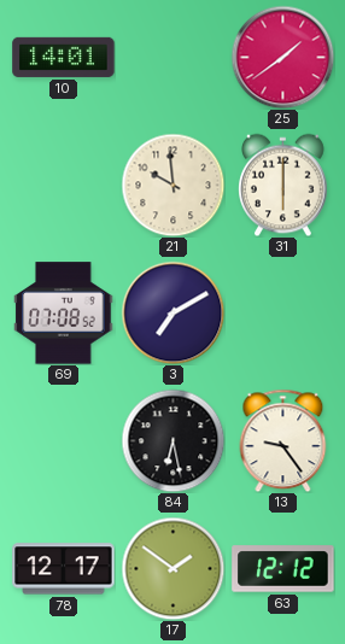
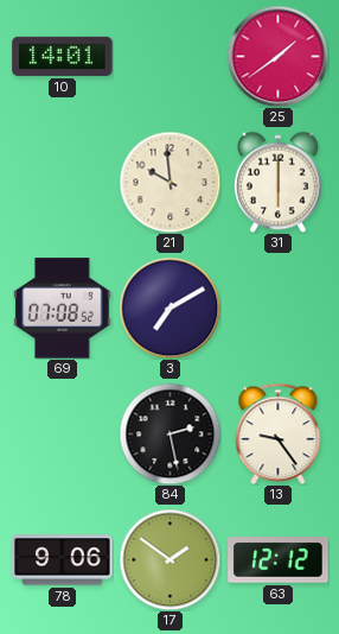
84: 6:28 -> 2:28 (170, 433)
78: 12:17 -> 9:06 (63, 560)
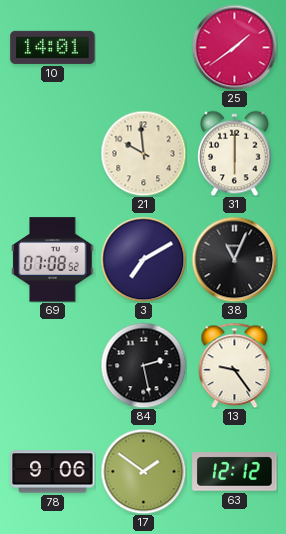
38: none -> 11:04 (234, 259)
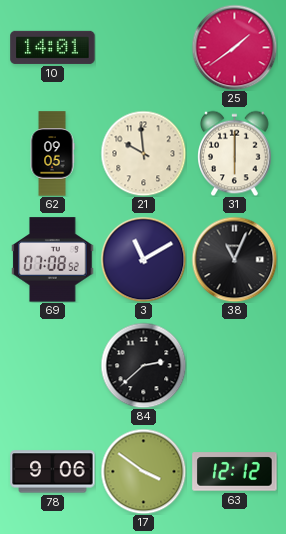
62: none -> 09:05 (52, 154)
3: 7:10 -> 11:10 (143, 259)
84: 2:28 -> 2:38 (143, 365)
13: 9:24 -> none (235, 365)
17: 1:51 -> 3:51 (143, 471)
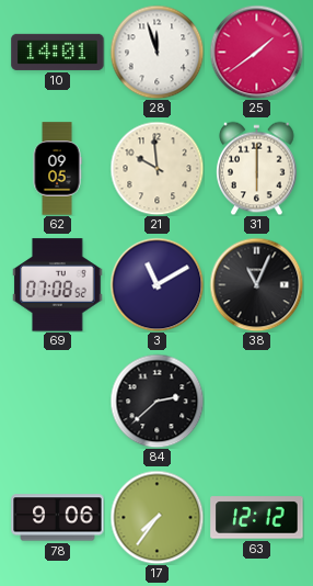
28: none -> 11:57 (156, 52)
17: 3:51 -> 7:36 (156, 517)
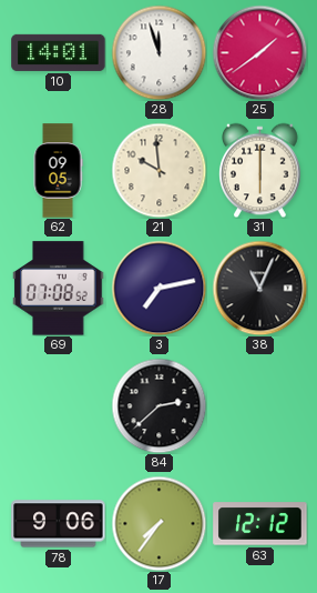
3: 11:10 -> 7:13 (158, 288)
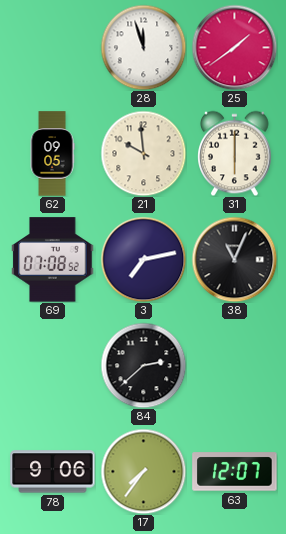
10: 14:01 -> none (59, 52)
63: 12:12 -> 12:07 (235, 472)
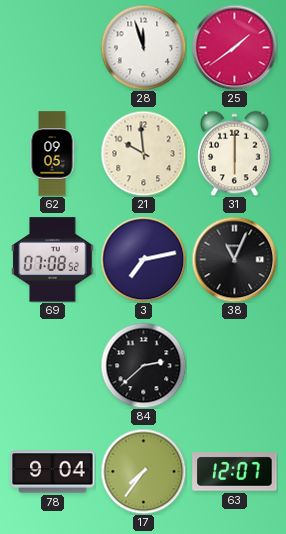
78: 9:06 -> 9:04 (53, 472)
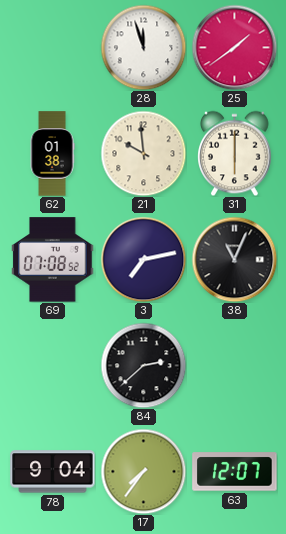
62: 09:05 -> 01:38 (52, 154)
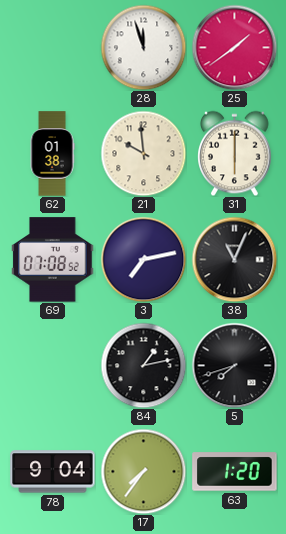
84: 2:38 -> 1:13 (143, 365)
5: none -> 7:42 (234, 365)
63: 12:07 -> 1:20 (235, 472)
